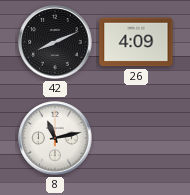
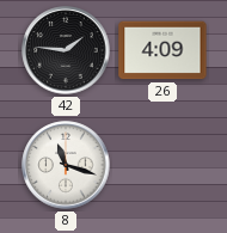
42: 8:11 -> 1:46 (66, 50)
8: 11:13 -> 11:18 (66, 165)
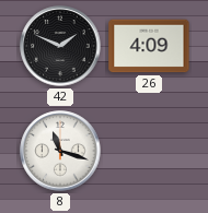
42: 1:46 -> 1:49 (60, 46)
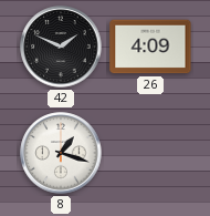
8: 11:18 -> 1:18 (61, 153)
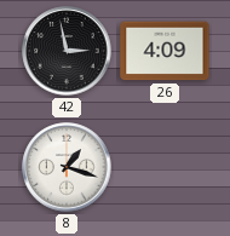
42: 1:49 -> 2:58 (67, 51)
